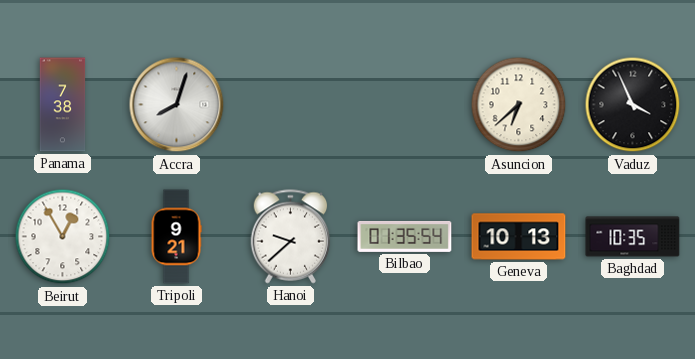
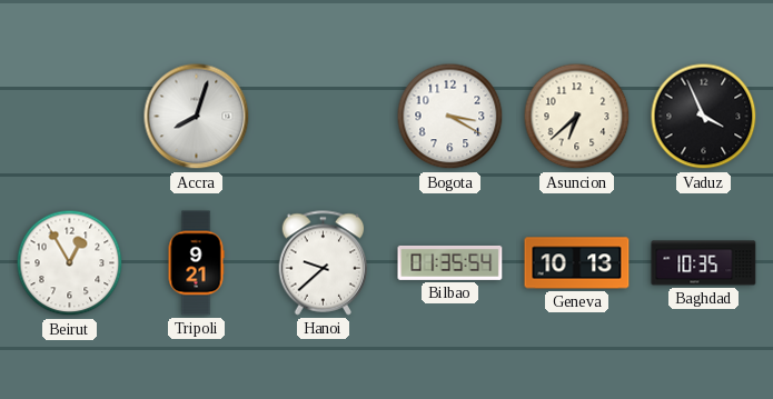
Panama: 7:38 -> none (63, 105)
Bogota: none -> 3:20 (450, 117)
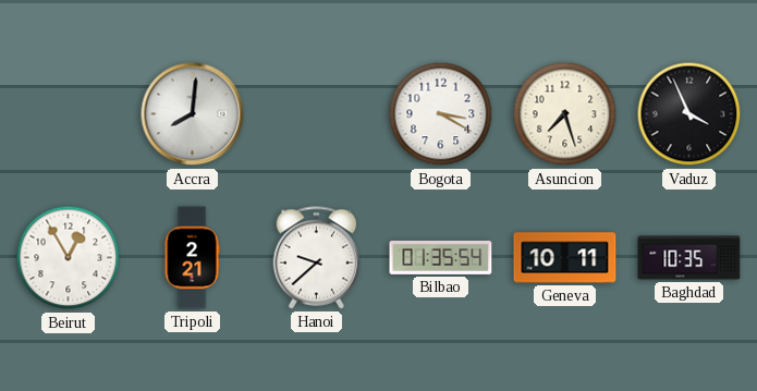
Accra: 8:03 -> 8:01 (193, 114)
Asuncion: 6:38 -> 7:27 (565, 114)
Tripoli: 9:21 -> 2:21 (192, 258)
Geneva: 10:13 -> 10:11 (565, 258)
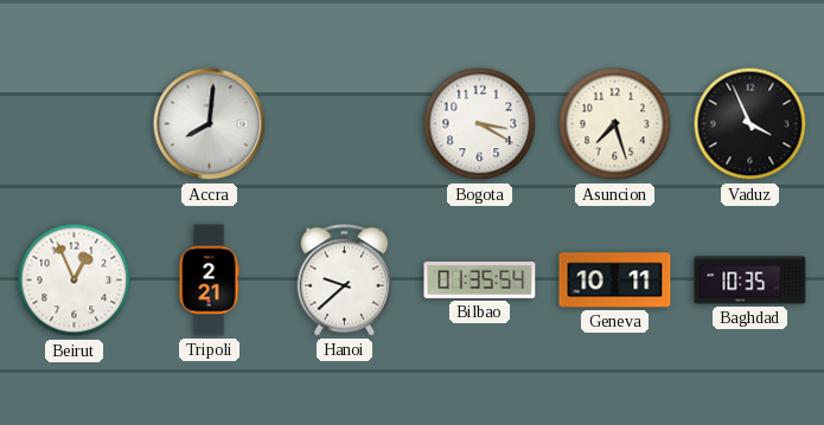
Beirut: 12:55 -> 12:56 (75, 281)
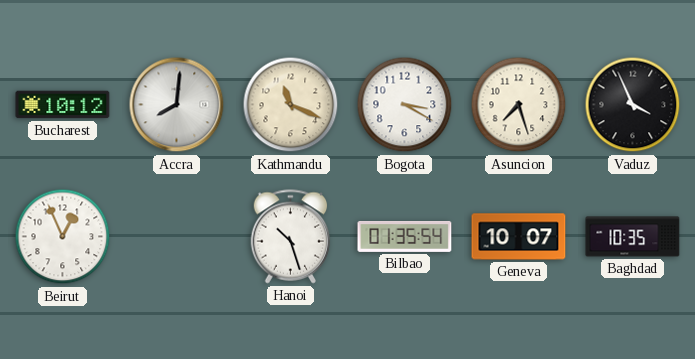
Bucharest: none -> 10:12 (63, 105)
Kathmandu: none -> 11:19 (291, 105)
Tripoli: 2:21 -> none (209, 281)
Hanoi: 9:38 -> 10:27 (291, 237)
Geneva: 10:11 -> 10:07 (519, 237)
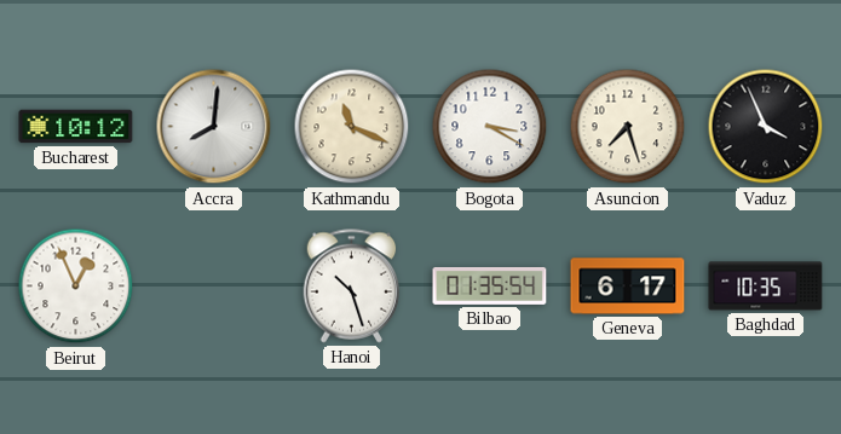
Geneva: 10:07 -> 6:17 (628, 287)
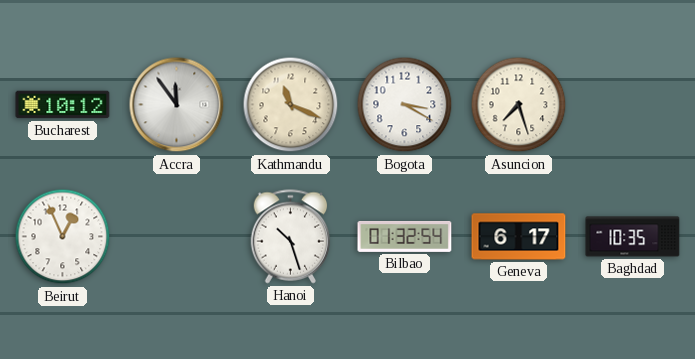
Accra: 8:01 -> 11:54 (177, 105)
Vaduz: 3:56 -> none (766, 127)
Bilbao: 01:35 -> 01:32 (405, 236)
